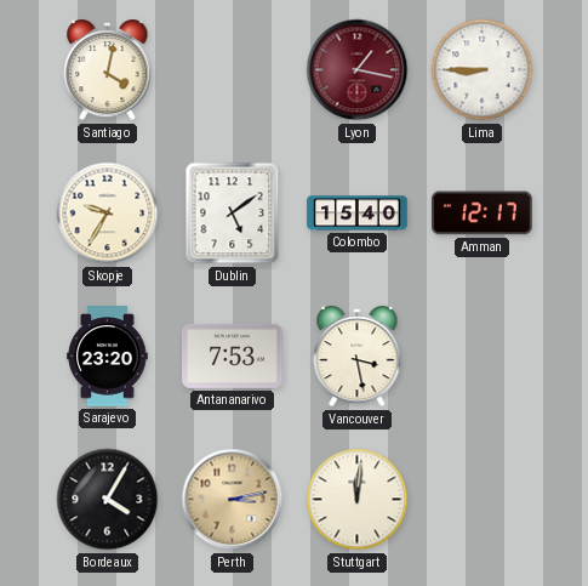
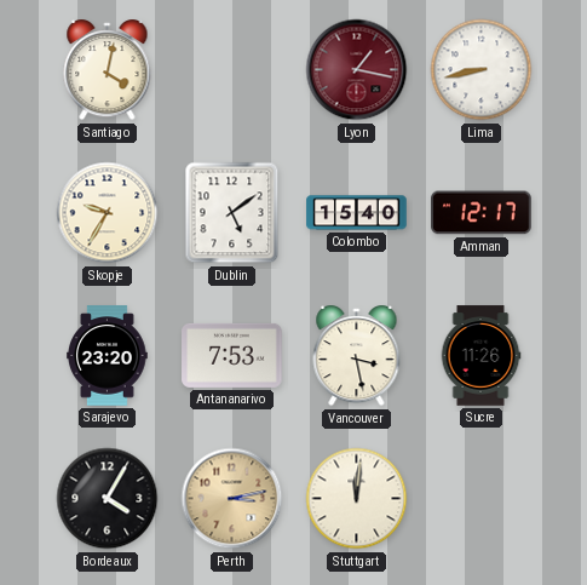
Lima: 8:45 -> 8:43 (482, 70)
Sucre: none -> 11:26 (480, 356)
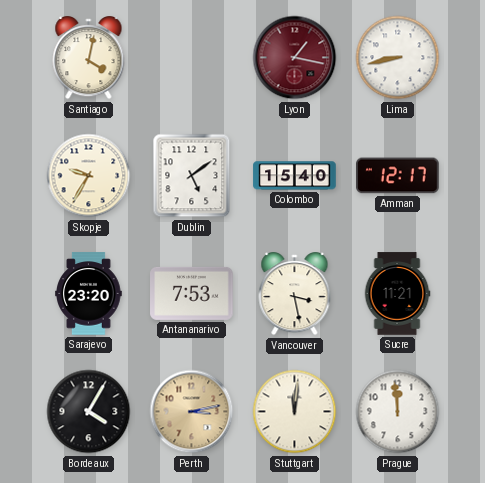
Sucre: 11:26 -> 11:21 (397, 294)
Prague: none -> 11:59 (398, 412)
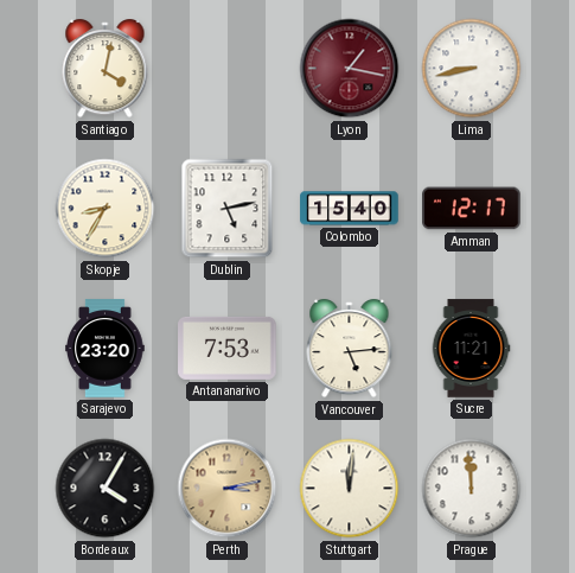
Skopje: 9:35 -> 8:35 (106, 209)
Dublin: 5:09 -> 5:13 (228, 209)
Vancouver: 3:28 -> 5:14 (350, 350)
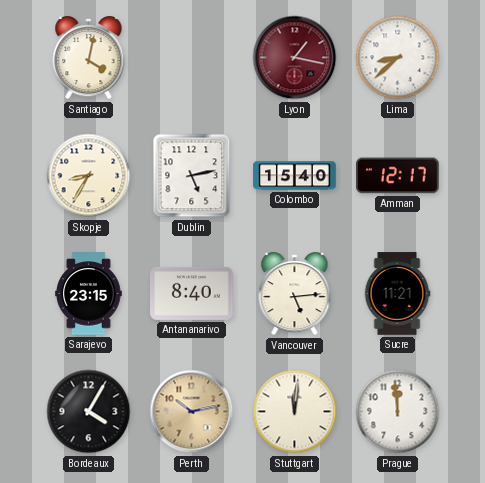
Lima: 8:43 -> 8:38 (398, 58)
Sarajevo: 23:20 -> 23:15 (89, 294)
Antananarivo: 7:53 -> 8:40 (192, 293)
Perth: 3:13 -> 10:13 (192, 412)
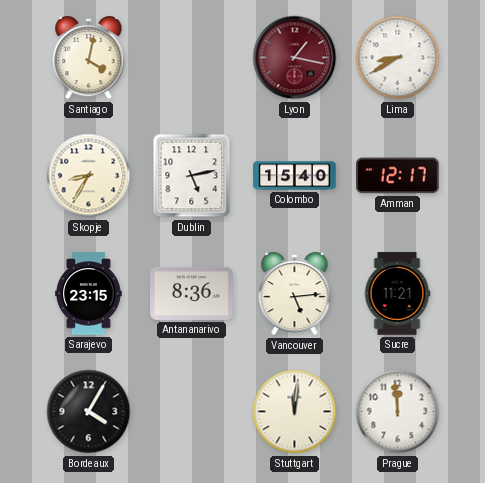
Lima: 8:38 -> 8:40 (398, 58)
Antananarivo: 8:40 -> 8:36 (192, 293)
Perth: 10:13 -> none (192, 412)
